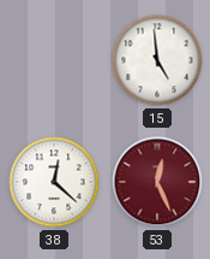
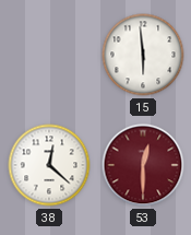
15: 4:59 -> 5:59 (143, 55)
53: 12:26 -> 12:30 (143, 165)
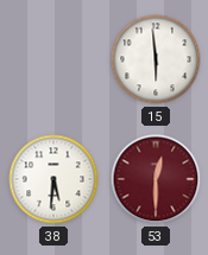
38: 12:22 -> 5:31 (53, 179)
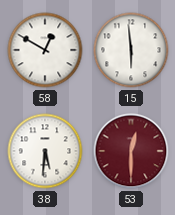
58: none -> 12:50 (45, 50)
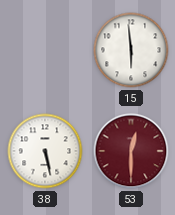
58: 12:50 -> none (45, 50)
38: 5:31 -> 5:28 (45, 151)
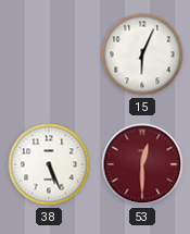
15: 5:59 -> 6:04 (142, 54)
38: 5:28 -> 5:26 (49, 164)
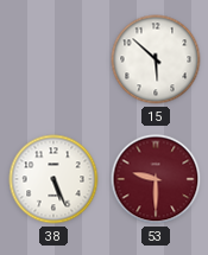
15: 6:04 -> 5:52 (156, 59)
53: 12:30 -> 9:30 (156, 179)
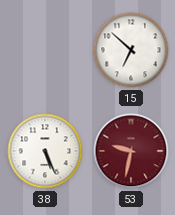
15: 5:52 -> 6:52 (131, 50)
53: 9:30 -> 9:32 (131, 151)
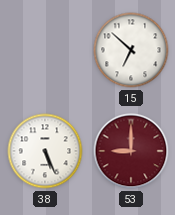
53: 9:32 -> 9:00 (131, 151)
